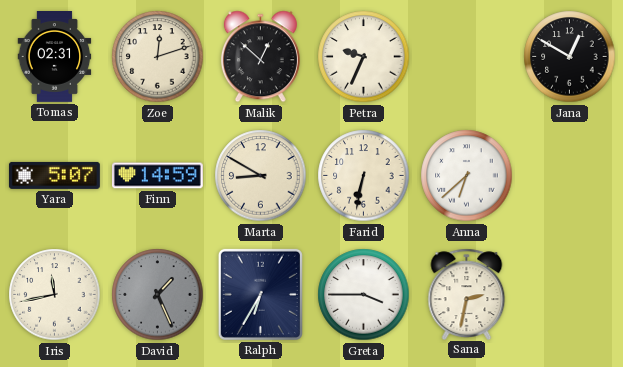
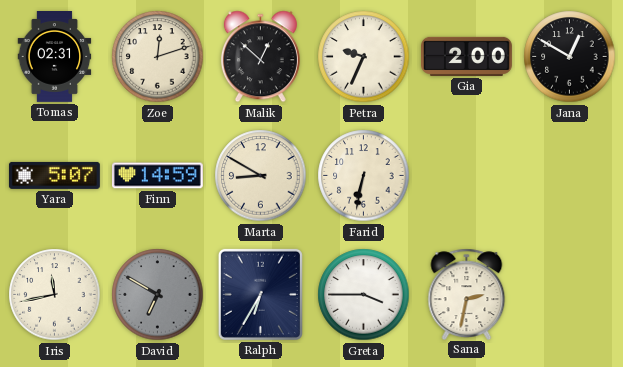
Gia: none -> 2:00 (467, 56)
Anna: 6:38 -> none (467, 176)
David: 1:26 -> 6:50 (158, 295)
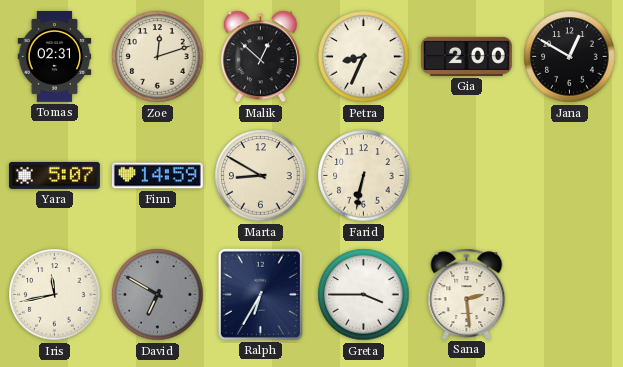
Petra: 9:34 -> 8:34 (364, 57)
Sana: 2:32 -> 2:29 (467, 294)
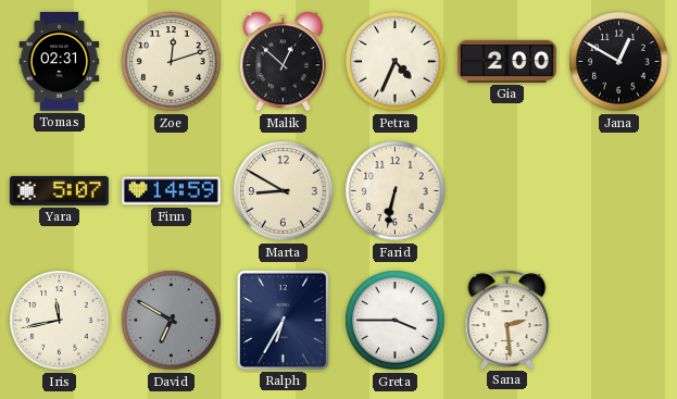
Petra: 8:34 -> 4:34 (396, 62)
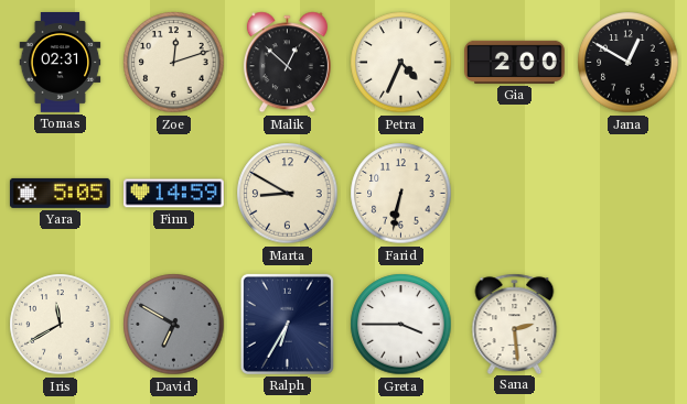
Yara: 5:07 -> 5:05 (60, 193)
Iris: 11:43 -> 11:40 (61, 325)
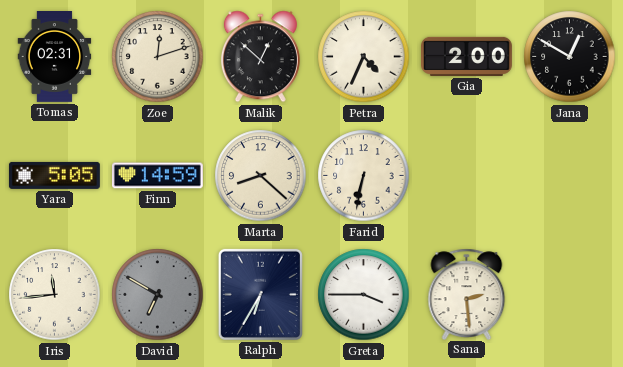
Marta: 8:50 -> 8:22 (261, 176)
Iris: 11:40 -> 11:44 (55, 295)
